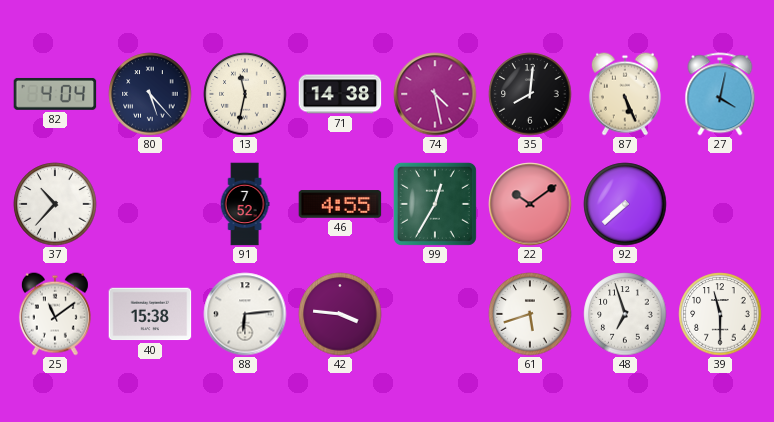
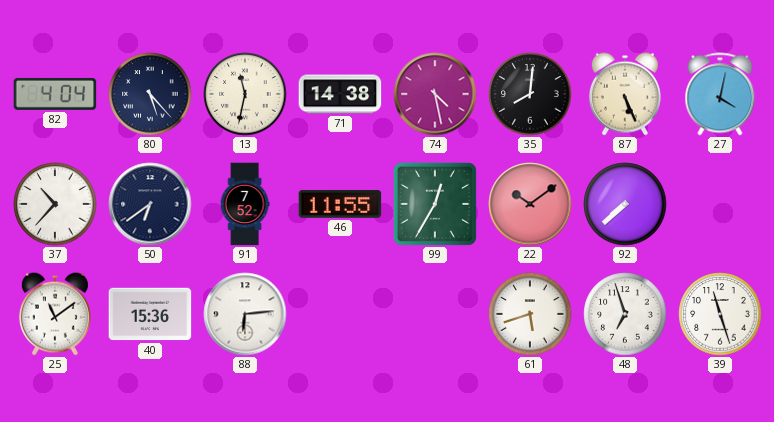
50: none -> 6:39 (150, 204)
46: 4:55 -> 11:55 (340, 204)
40: 15:38 -> 15:36 (150, 314)
42: 3:46 -> none (340, 314)
39: 11:30 -> 11:27 (720, 314)
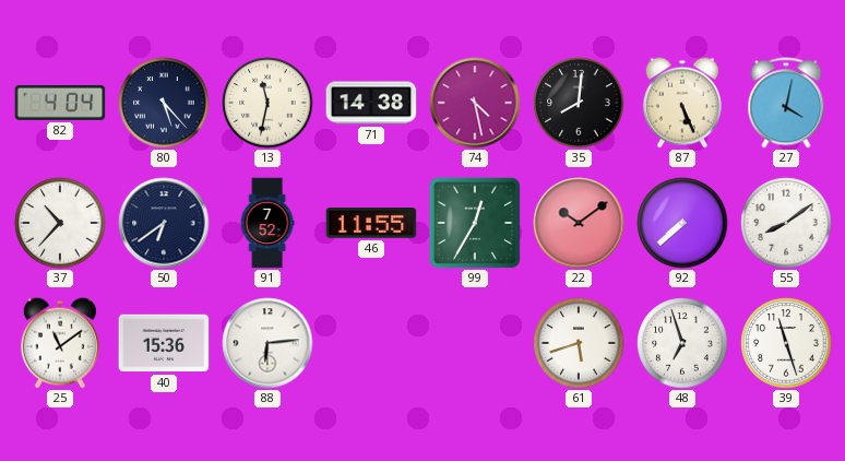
55: none -> 8:09 (786, 223)
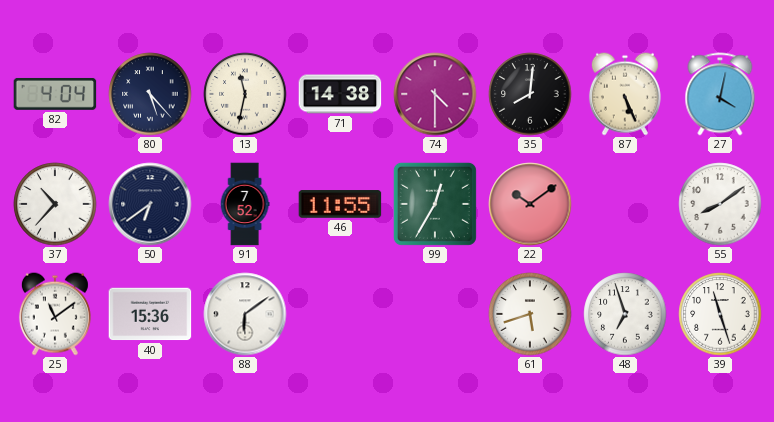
74: 4:28 -> 4:30 (435, 94)
92: 7:38 -> none (682, 223)
88: 6:14 -> 6:09 (245, 314)
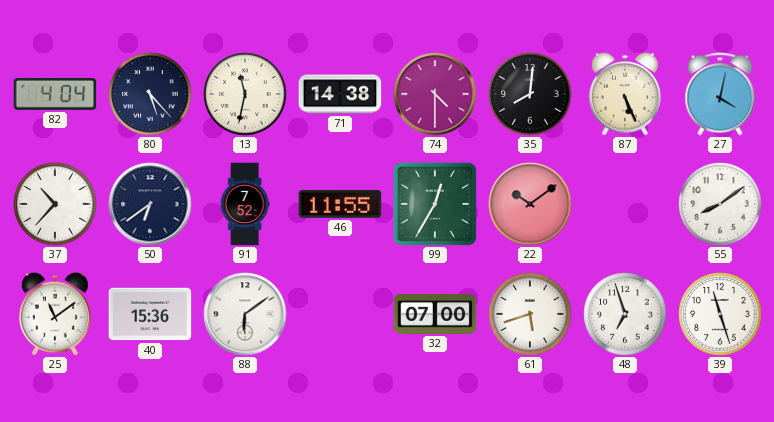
32: none -> 07:00 (435, 314)
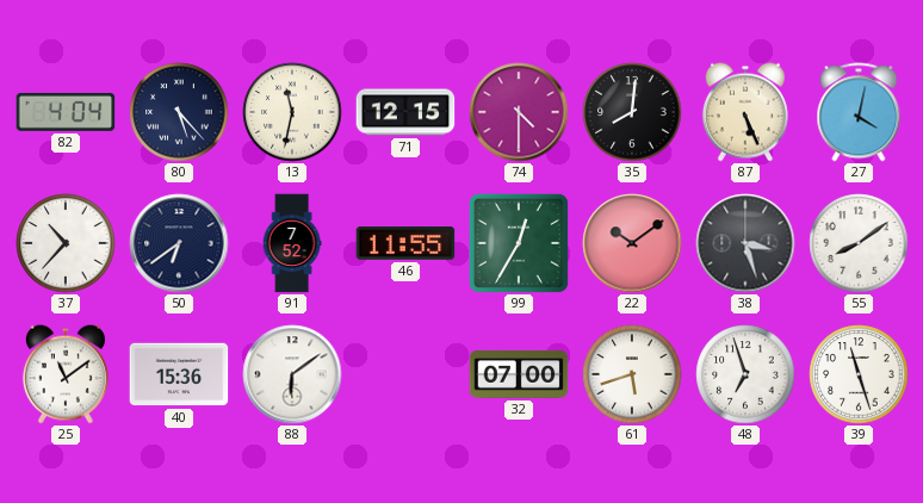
71: 14:38 -> 12:15 (405, 112)
38: none -> 3:27 (745, 243)
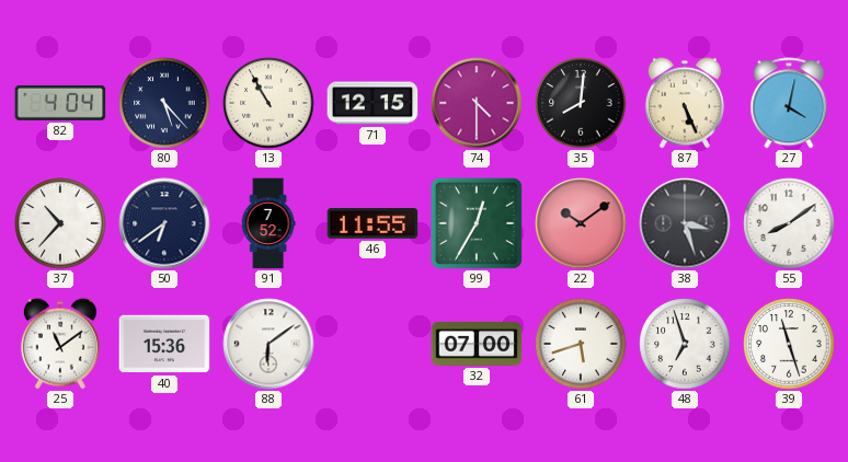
13: 11:32 -> 10:55 (268, 103)
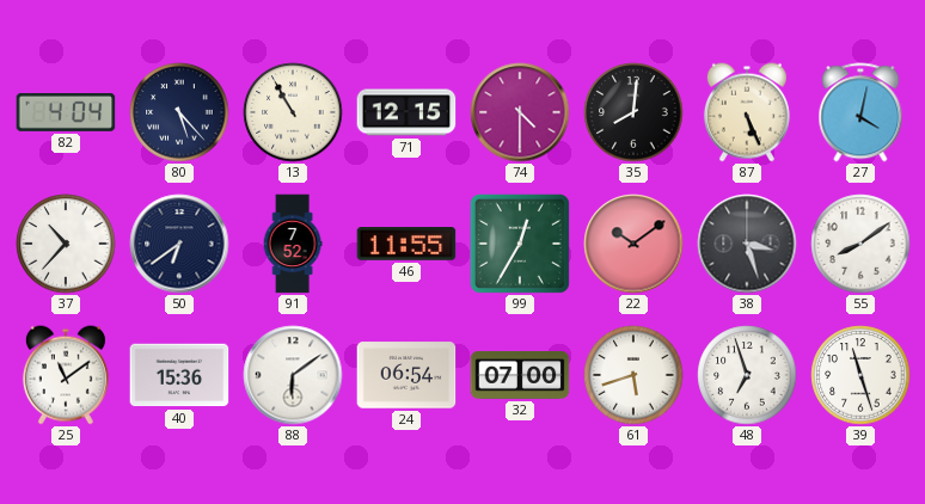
24: none -> 06:54 (406, 375)
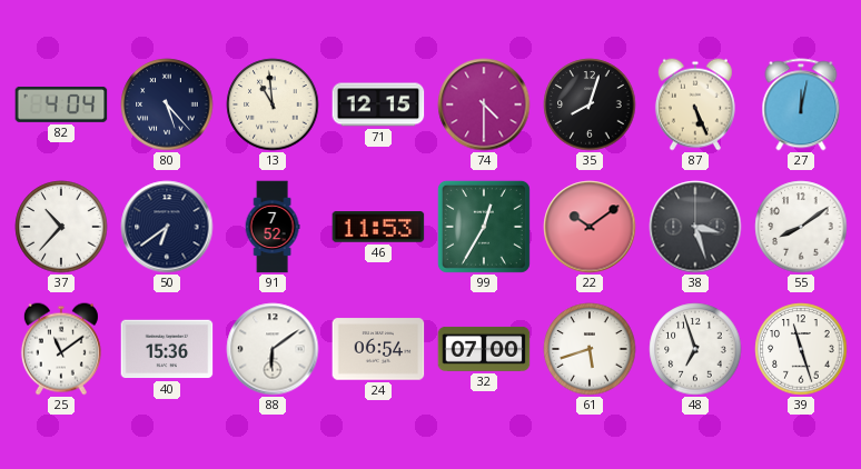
13: 10:55 -> 10:59 (273, 104)
35: 8:01 -> 8:03 (590, 104)
27: 4:02 -> 12:02 (801, 104)
46: 11:55 -> 11:53 (378, 227)
